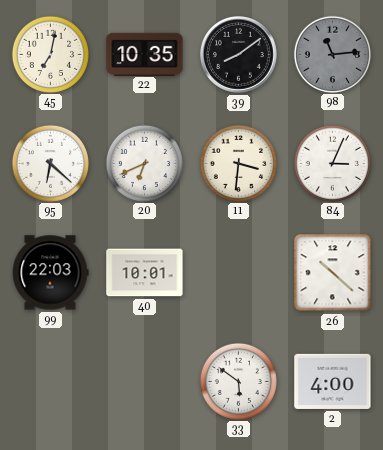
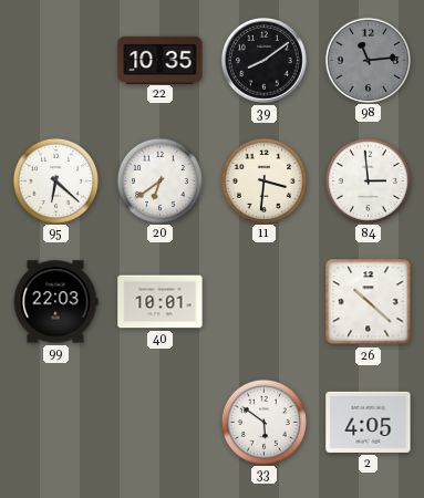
45: 7:02 -> none (50, 54)
20: 6:41 -> 6:39 (159, 180)
84: 3:04 -> 2:59 (368, 180)
2: 4:00 -> 4:05 (369, 422)
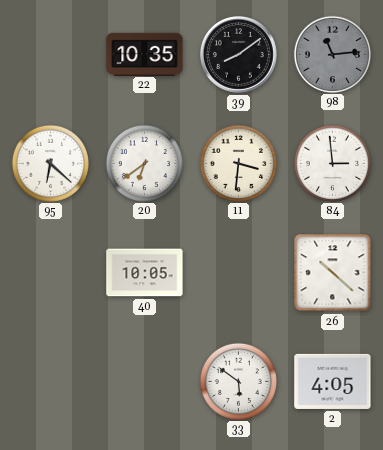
99: 22:03 -> none (55, 302)
40: 10:01 -> 10:05 (145, 273)
